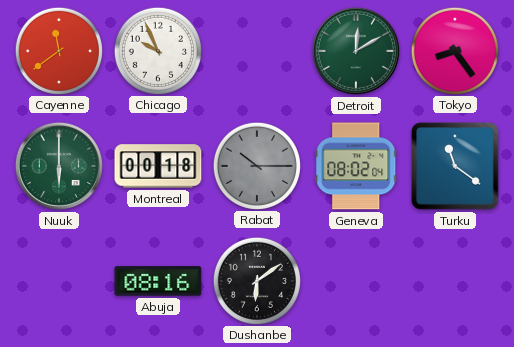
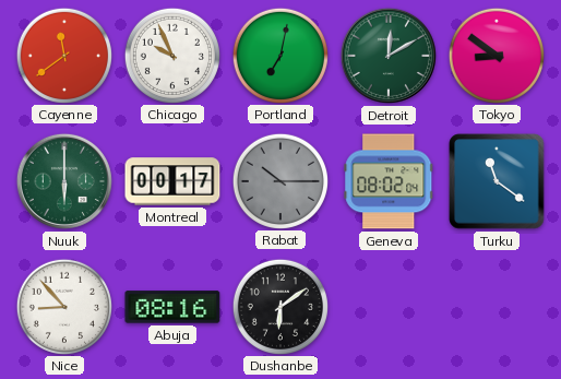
Portland: none -> 7:02 (279, 55)
Tokyo: 8:24 -> 8:51 (496, 55)
Montreal: 00:18 -> 00:17 (172, 181)
Nice: none -> 8:53 (63, 306)
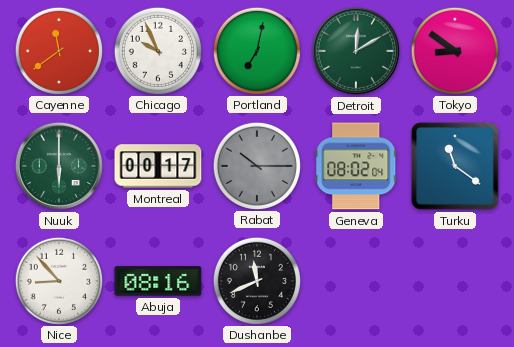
Dushanbe: 6:09 -> 11:41 (256, 280)
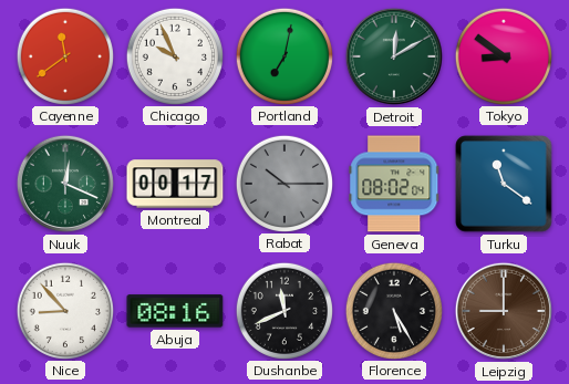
Nuuk: 6:00 -> 12:19 (65, 184)
Florence: none -> 5:25 (393, 310)
Leipzig: none -> 9:00 (504, 311)
